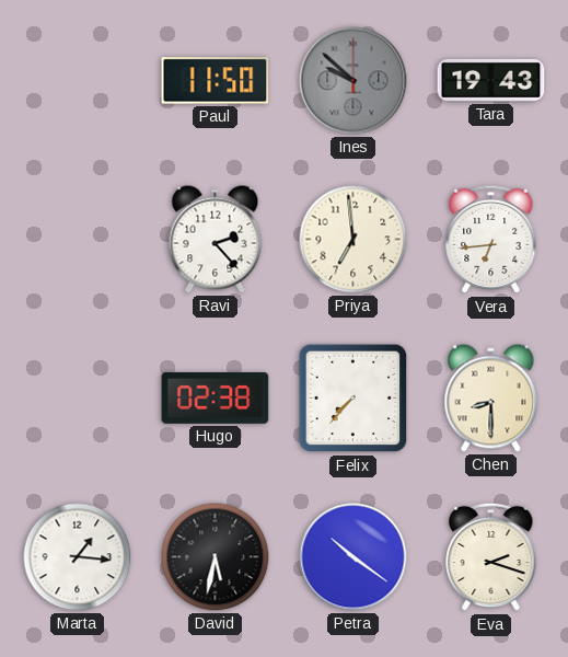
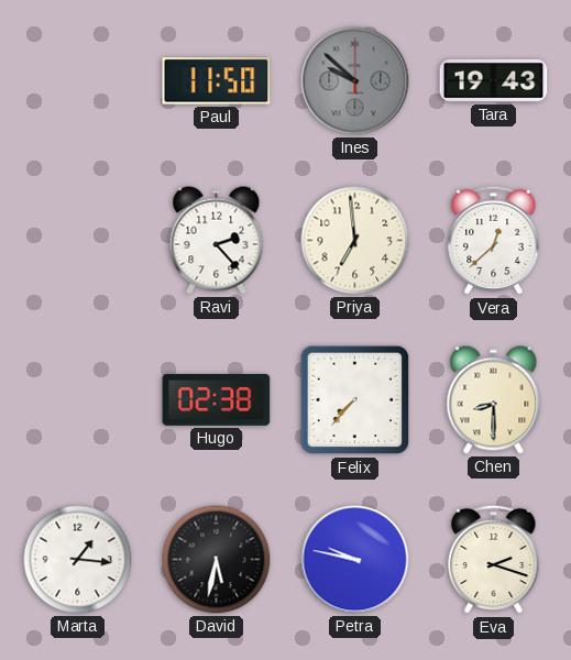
Vera: 6:44 -> 12:38 (494, 241)
Petra: 10:21 -> 9:47 (355, 560)
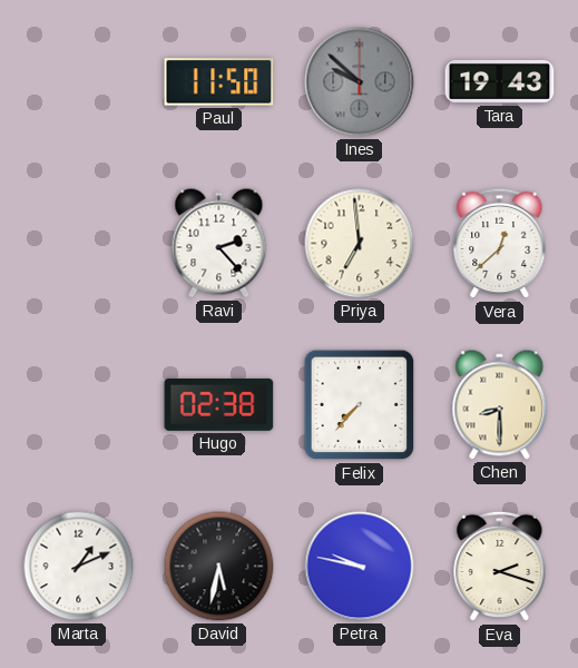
Marta: 1:16 -> 1:11 (79, 567)
